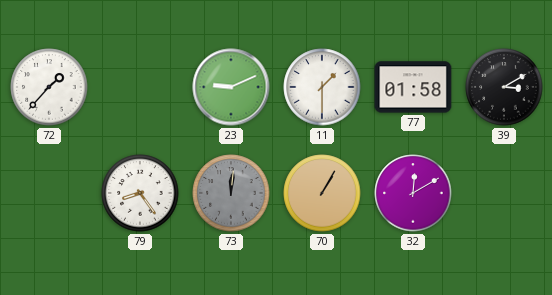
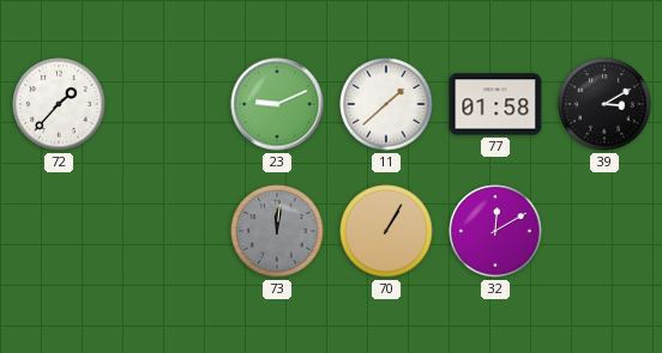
11: 1:30 -> 1:38 (386, 104)
79: 8:24 -> none (140, 193)
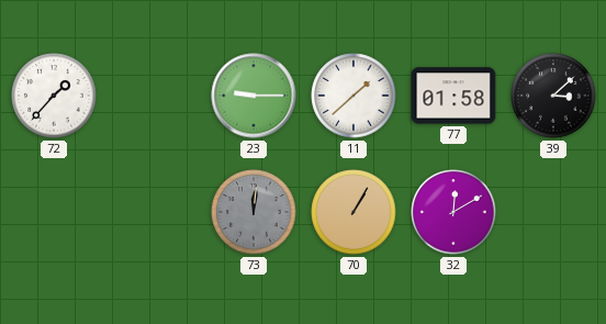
23: 9:11 -> 9:15 (254, 96)
39: 3:10 -> 3:08 (553, 96)
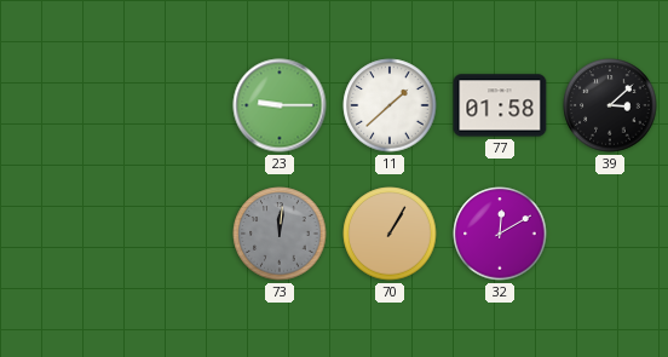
72: 1:37 -> none (54, 96)
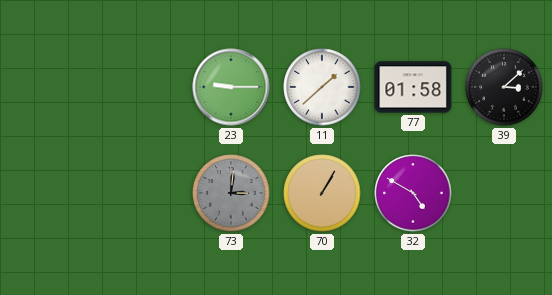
73: 12:01 -> 3:01 (231, 193)
32: 12:10 -> 4:50 (413, 193)
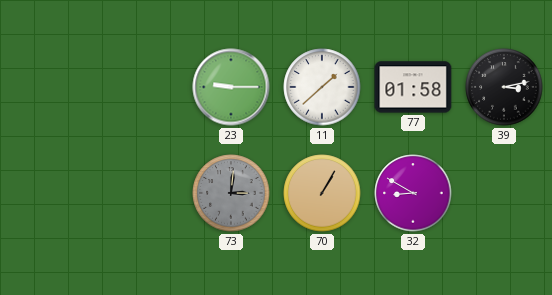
39: 3:08 -> 3:13 (504, 87)
32: 4:50 -> 8:50 (413, 193)
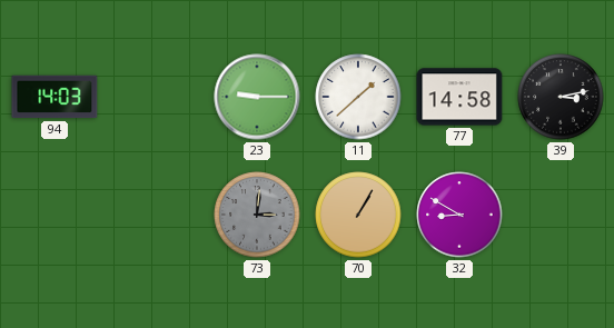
94: none -> 14:03 (55, 97)
77: 01:58 -> 14:58 (459, 97)
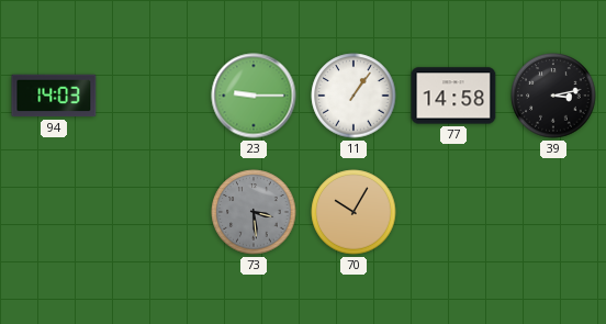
11: 1:38 -> 1:06 (353, 96)
73: 3:01 -> 3:29 (254, 212)
70: 1:05 -> 10:05 (353, 212)
32: 8:50 -> none (459, 215)
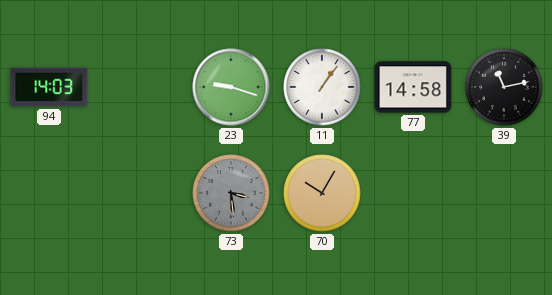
23: 9:15 -> 9:18 (231, 87)
39: 3:13 -> 11:13 (504, 87)
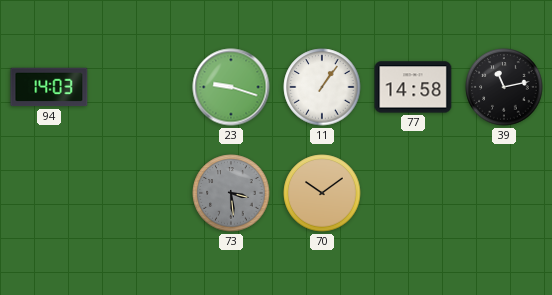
70: 10:05 -> 10:09 (322, 193)
